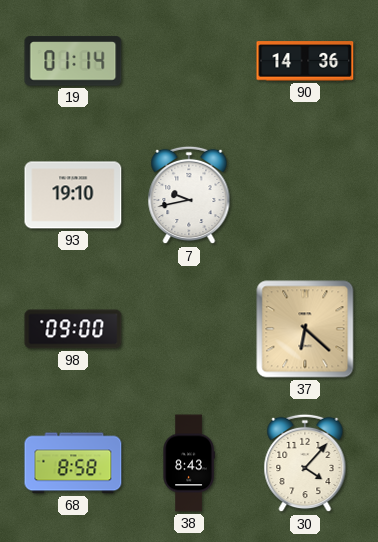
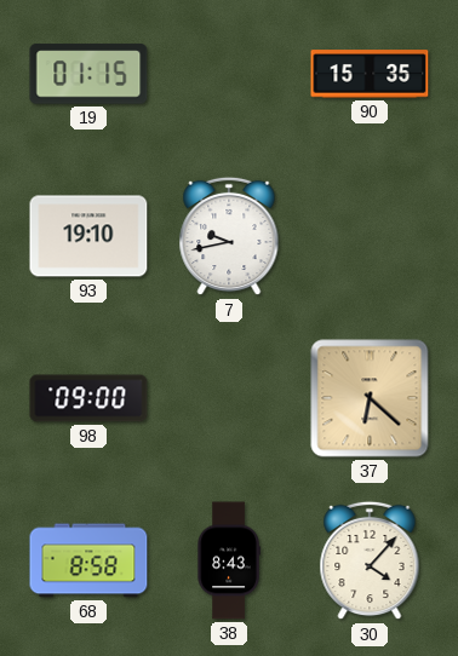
19: 01:14 -> 01:15 (88, 74)
90: 14:36 -> 15:35 (370, 74)
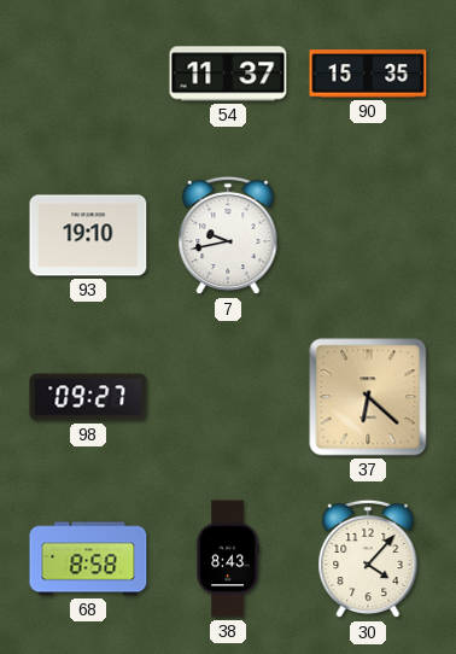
19: 01:15 -> none (88, 74)
54: none -> 11:37 (228, 74)
98: 09:00 -> 09:27 (88, 397)
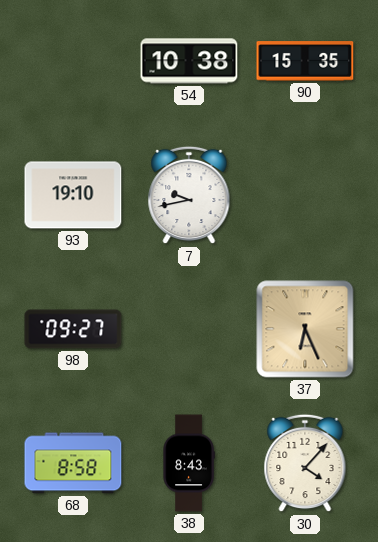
54: 11:37 -> 10:38 (189, 61)
37: 6:22 -> 6:26 (305, 329)
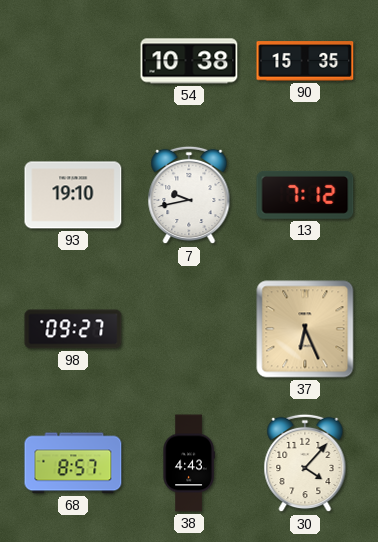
13: none -> 7:12 (305, 195)
68: 8:58 -> 8:57 (73, 463)
38: 8:43 -> 4:43 (189, 463)
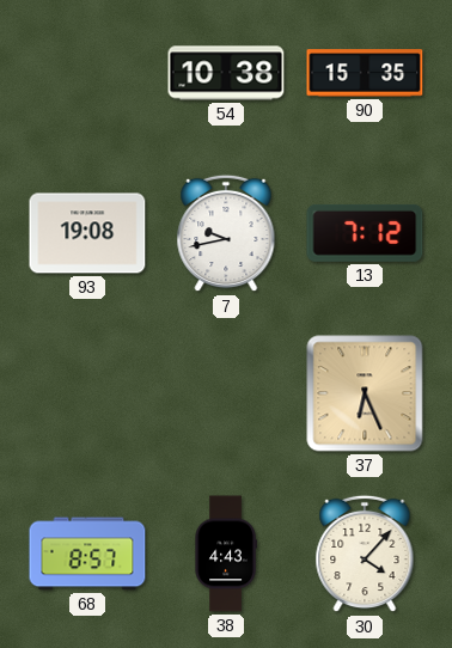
93: 19:10 -> 19:08 (87, 233)
98: 09:27 -> none (73, 329)
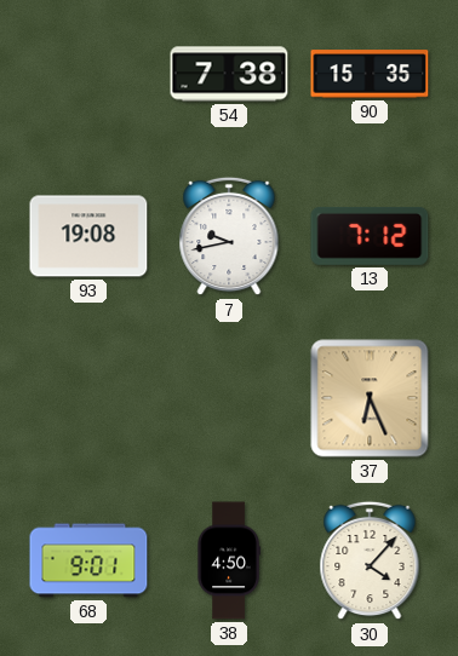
54: 10:38 -> 7:38 (229, 74)
68: 8:57 -> 9:01 (88, 560)
38: 4:43 -> 4:50 (229, 560)
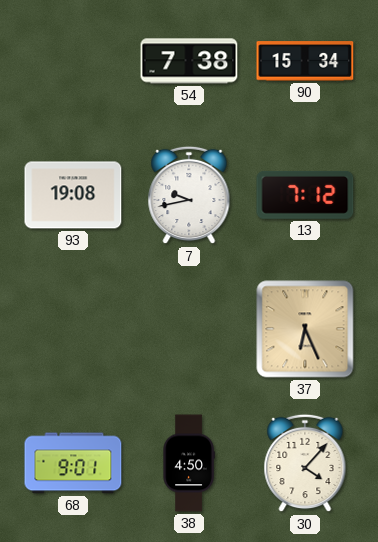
90: 15:35 -> 15:34 (305, 61)
